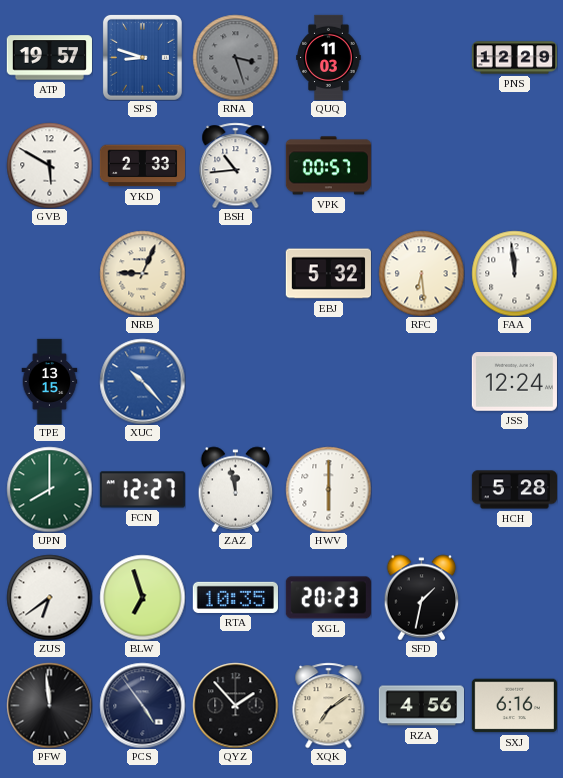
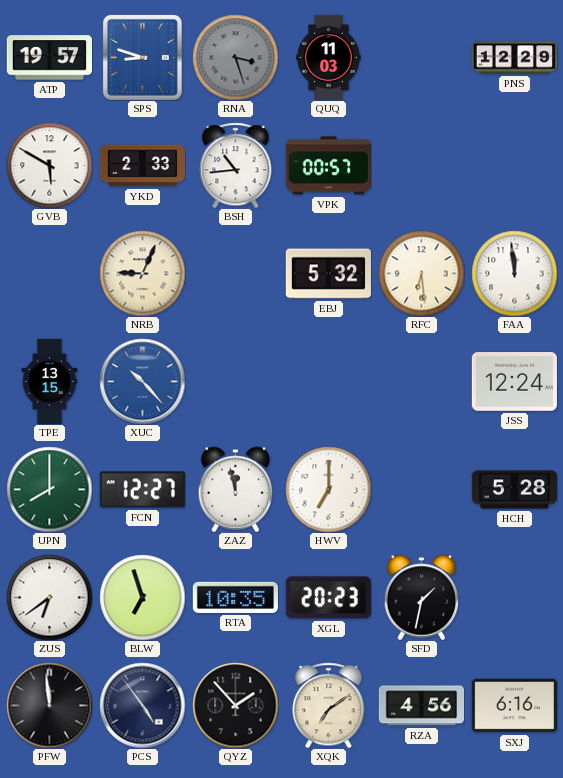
HWV: 6:00 -> 7:00 (328, 489)
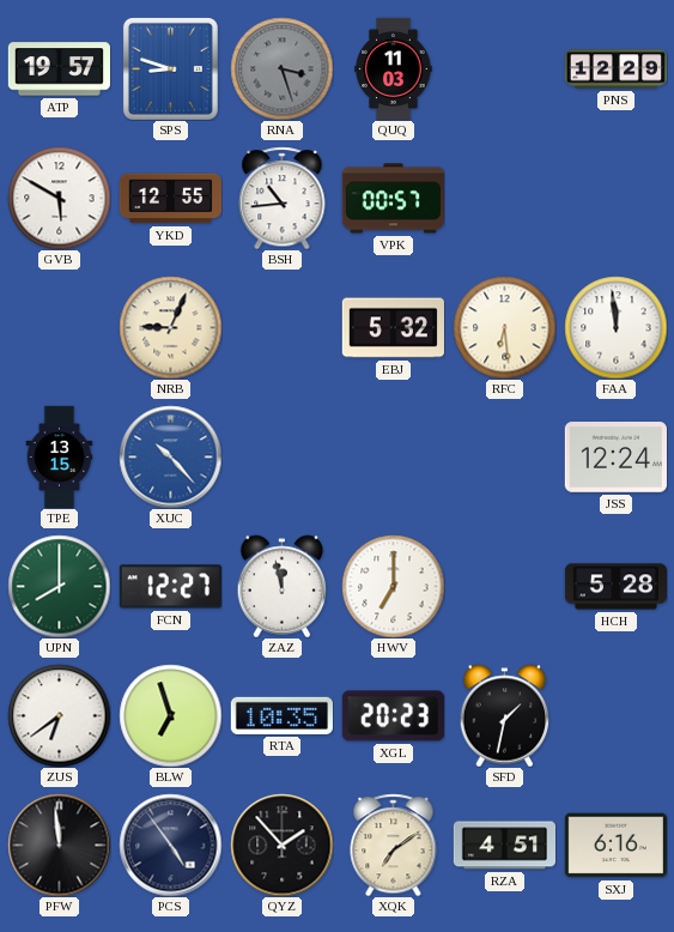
YKD: 2:33 -> 12:55 (170, 199)
RZA: 4:56 -> 4:51 (504, 846)
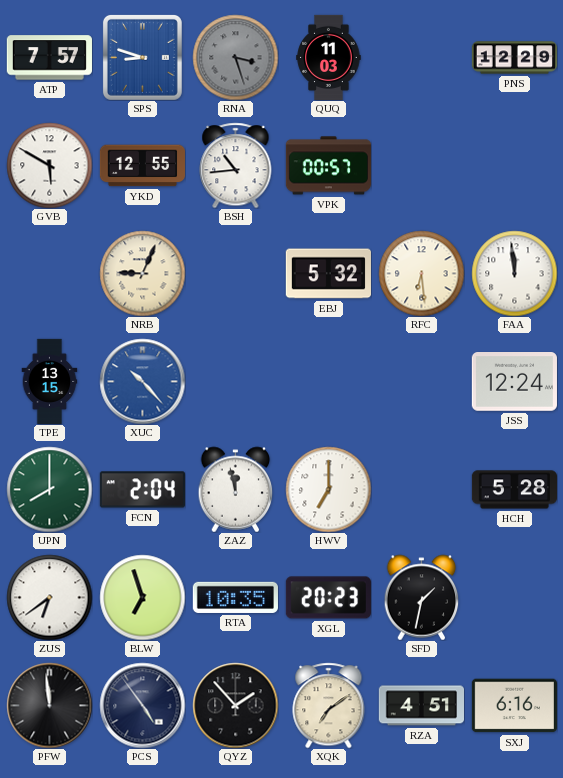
ATP: 19:57 -> 7:57 (49, 58)
FCN: 12:27 -> 2:04 (142, 490)
